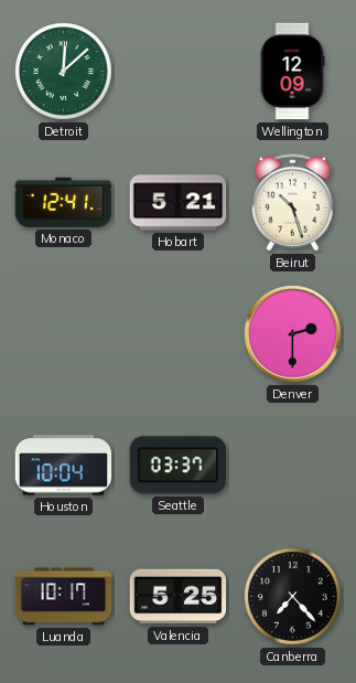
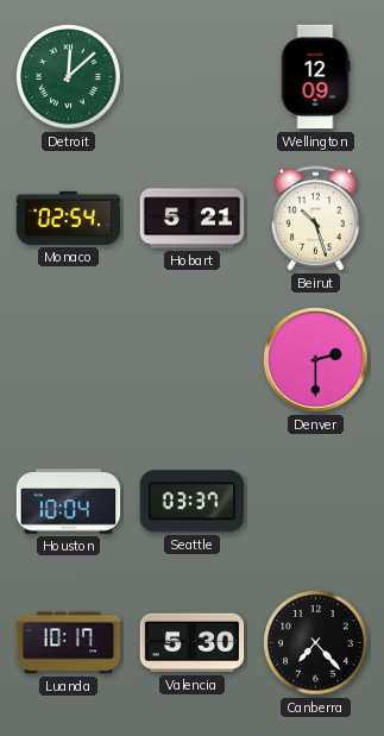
Monaco: 12:41 -> 02:54 (69, 218)
Valencia: 5:25 -> 5:30 (193, 643)
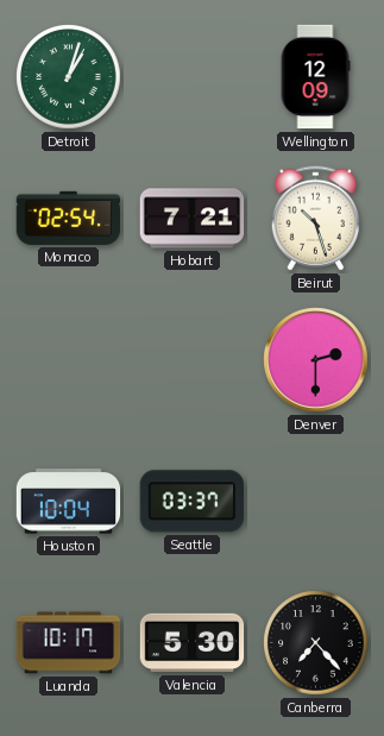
Detroit: 12:08 -> 1:03 (69, 77)
Hobart: 5:21 -> 7:21 (193, 219)
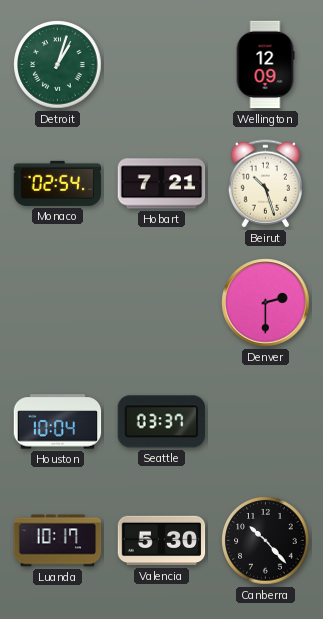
Canberra: 7:23 -> 10:23 (266, 541)
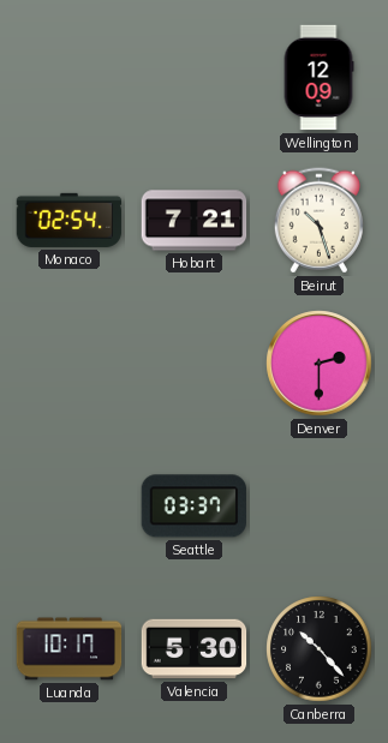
Detroit: 1:03 -> none (58, 65)
Houston: 10:04 -> none (58, 422)
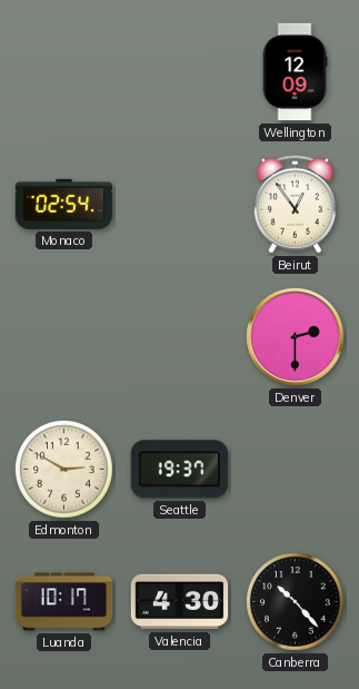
Hobart: 7:21 -> none (195, 221)
Beirut: 10:27 -> 12:54 (295, 205)
Edmonton: none -> 2:50 (64, 470)
Seattle: 03:37 -> 19:37 (179, 470)
Valencia: 5:30 -> 4:30 (180, 602)
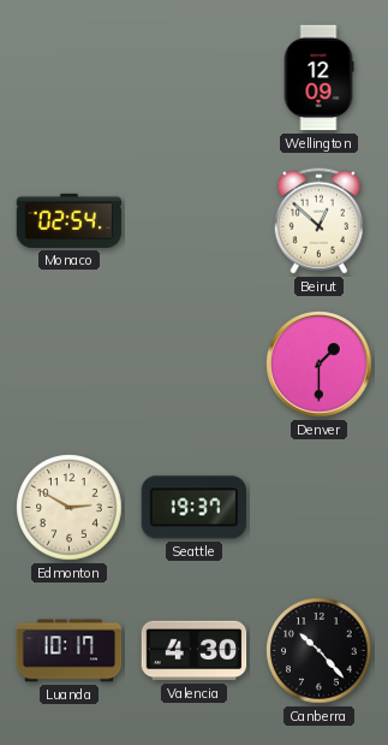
Beirut: 12:54 -> 12:52 (318, 221)
Denver: 2:30 -> 1:30 (320, 365)
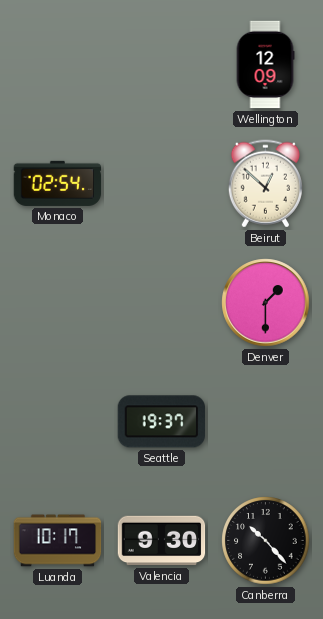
Edmonton: 2:50 -> none (70, 508)
Valencia: 4:30 -> 9:30 (162, 541)
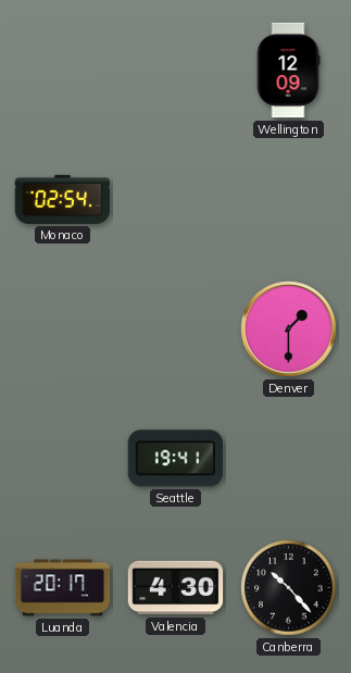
Beirut: 12:52 -> none (265, 184)
Seattle: 19:37 -> 19:41 (175, 459)
Luanda: 10:17 -> 20:17 (63, 588)
Valencia: 9:30 -> 4:30 (176, 588)
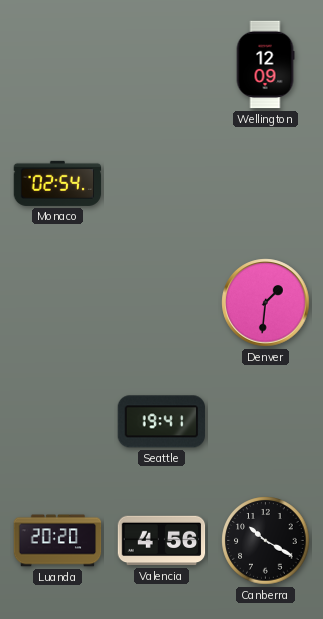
Denver: 1:30 -> 1:31 (266, 303)
Luanda: 20:17 -> 20:20 (58, 541)
Valencia: 4:30 -> 4:56 (162, 541)
Canberra: 10:23 -> 10:20 (266, 541)
